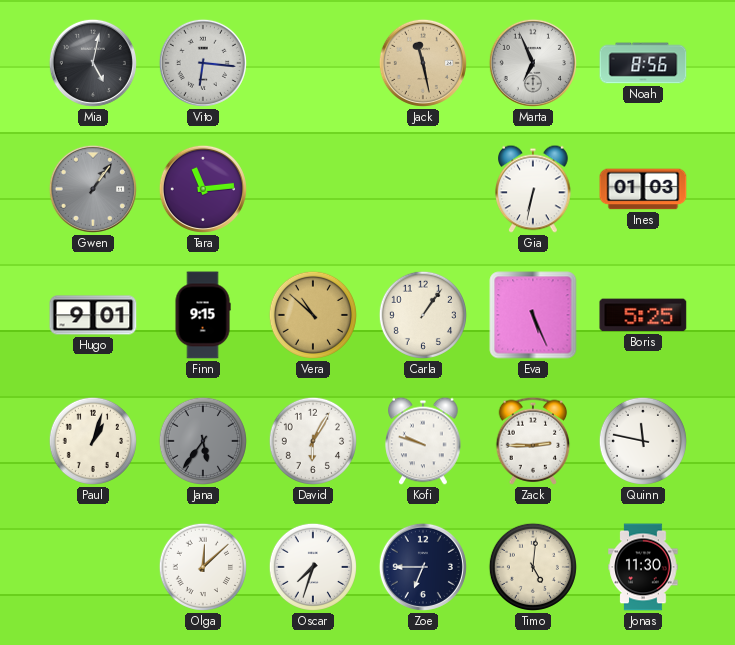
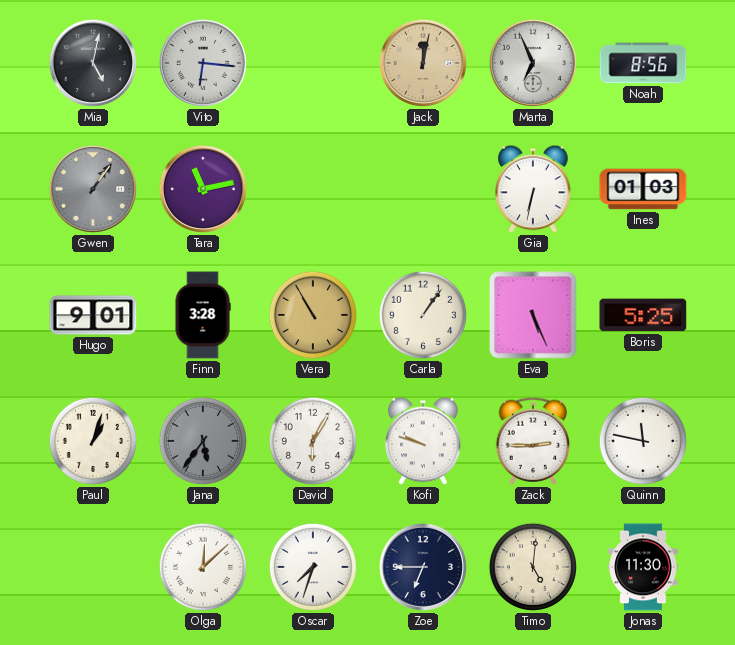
Jack: 11:28 -> 12:02 (423, 63)
Tara: 11:14 -> 11:13 (203, 189)
Finn: 9:15 -> 3:28 (203, 315)
Vera: 10:52 -> 10:55 (313, 315)
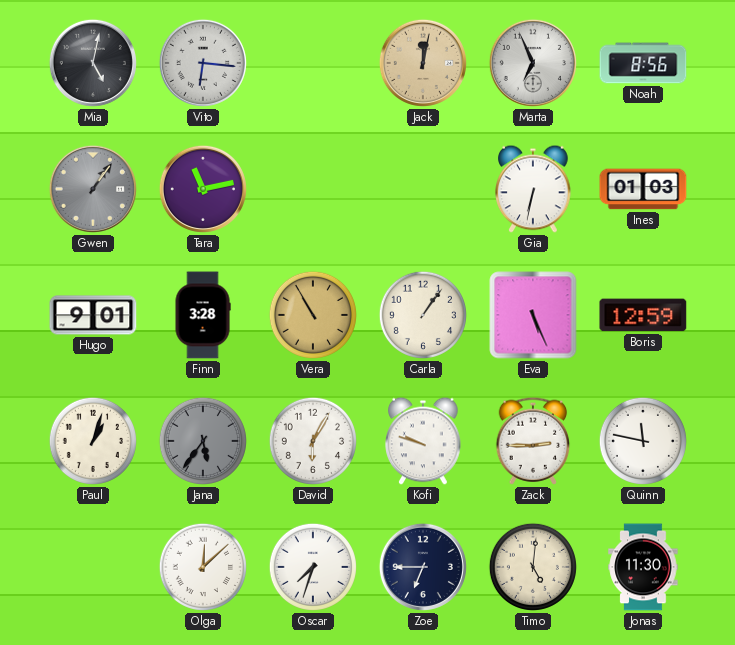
Boris: 5:25 -> 12:59 (643, 315)
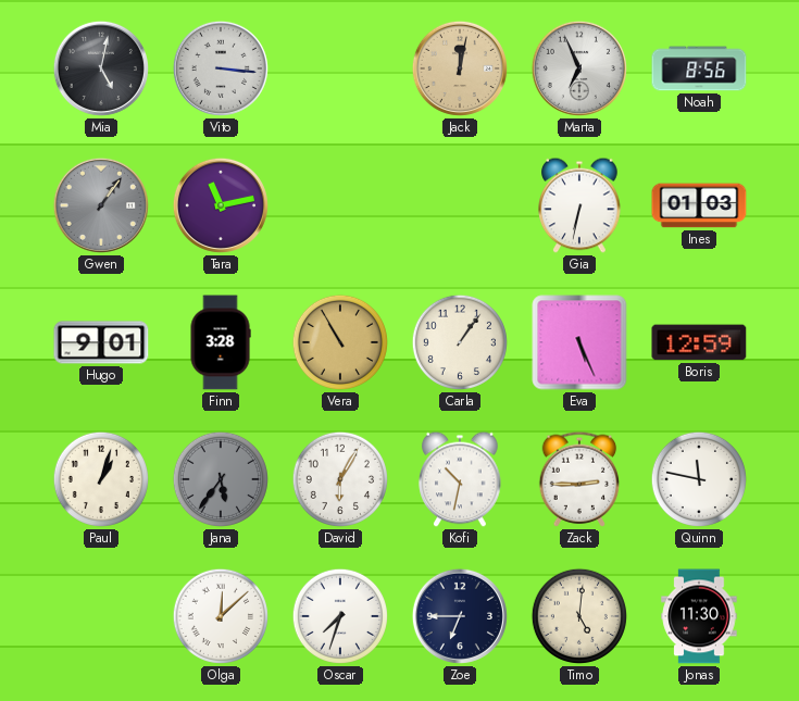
Vito: 6:16 -> 3:16 (221, 68)
Kofi: 9:48 -> 10:32 (460, 479)
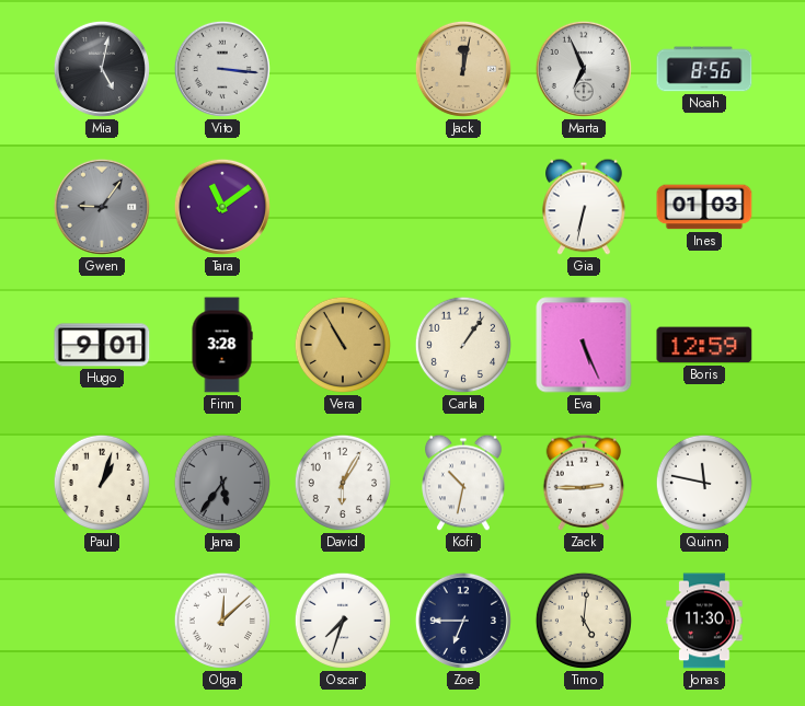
Gwen: 1:06 -> 9:06 (102, 207)
Tara: 11:13 -> 11:09 (222, 207)
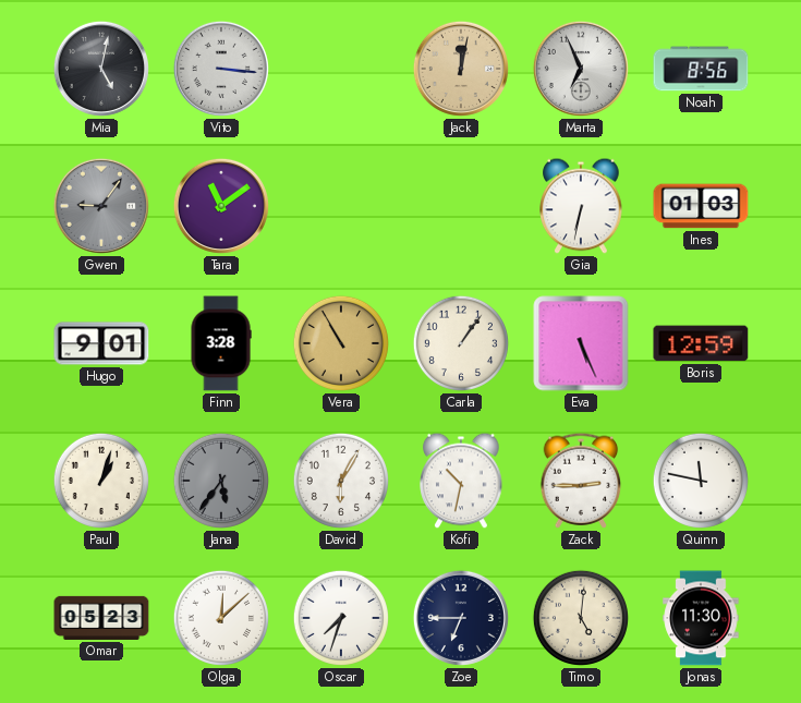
Omar: none -> 05:23 (101, 618)
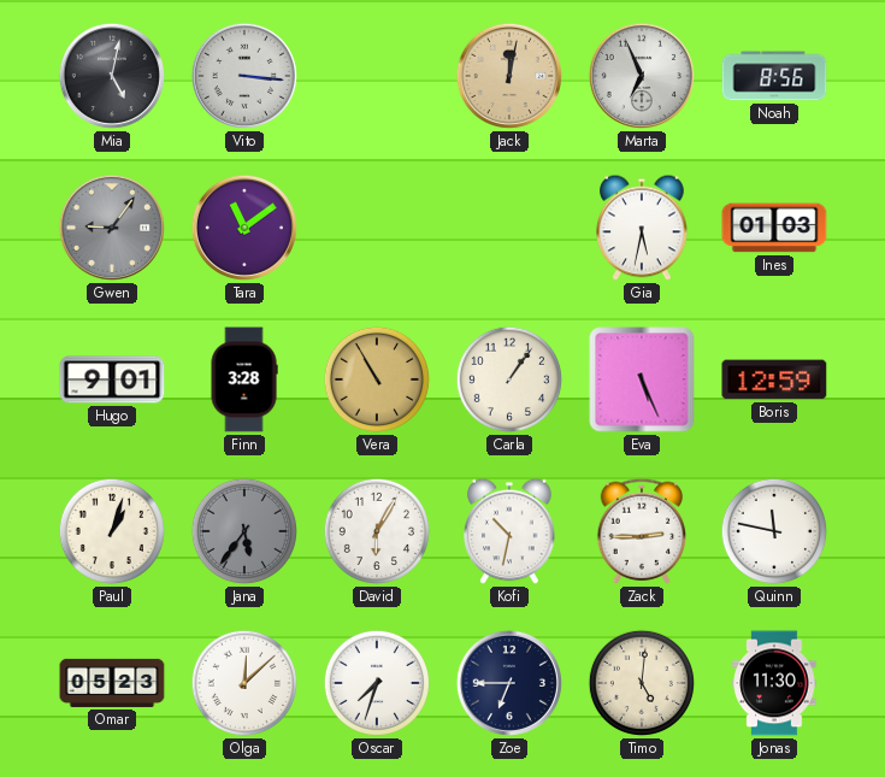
Gia: 6:32 -> 5:32 (642, 228)
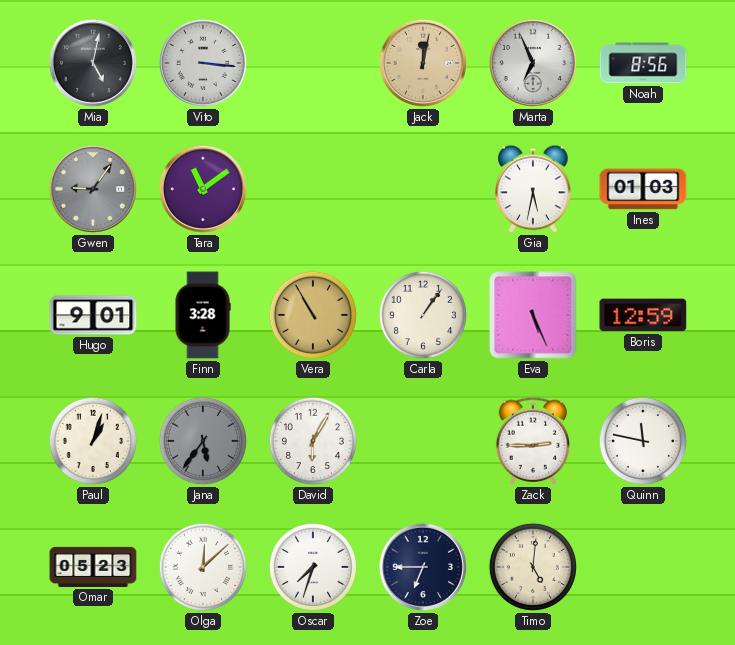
Kofi: 10:32 -> none (509, 531)
Jonas: 11:30 -> none (774, 683)
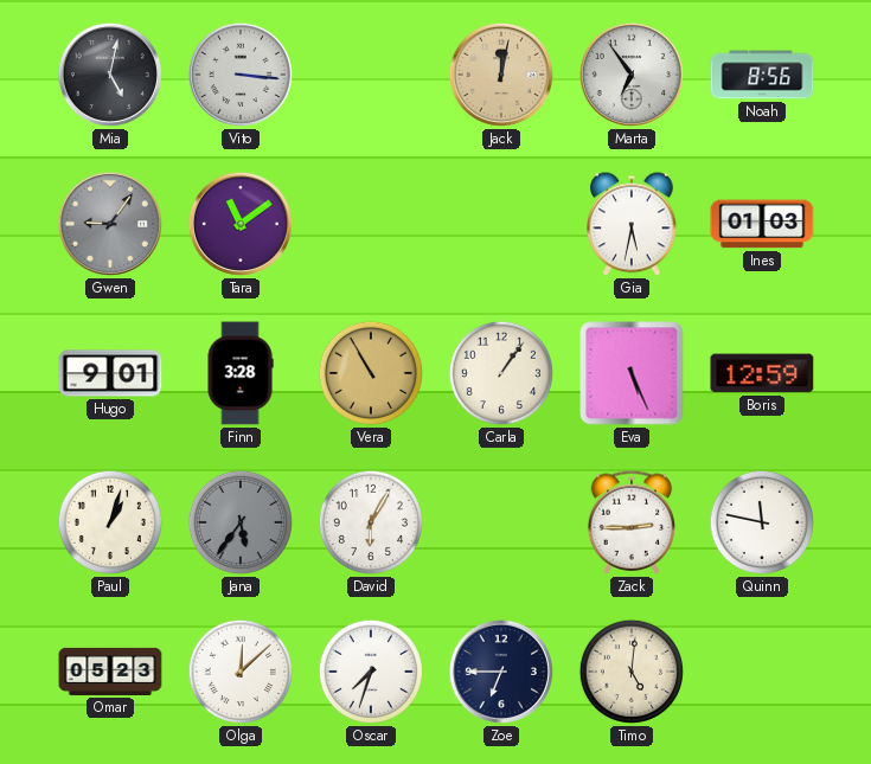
Marta: 6:56 -> 6:54 (632, 75)
